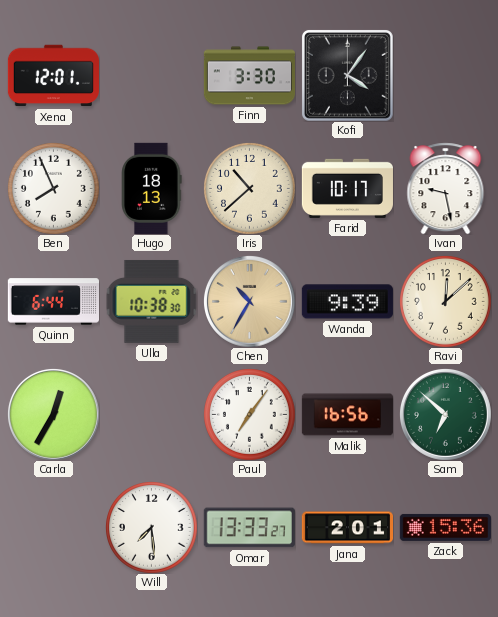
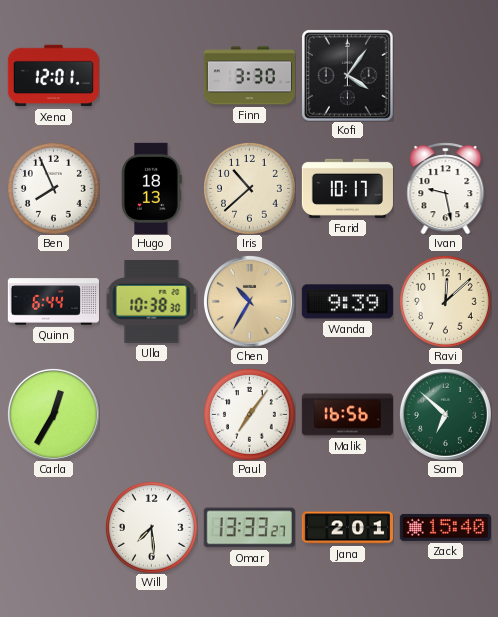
Zack: 15:36 -> 15:40 (445, 527)
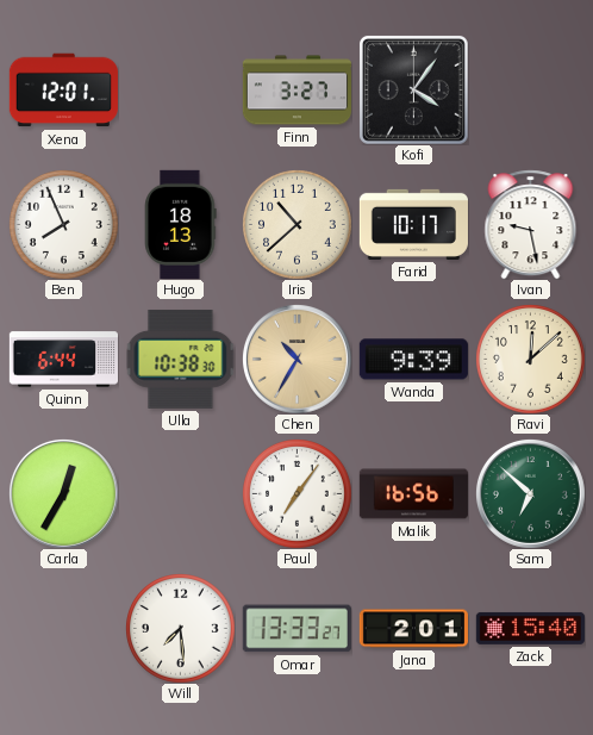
Finn: 3:30 -> 3:27 (296, 91)
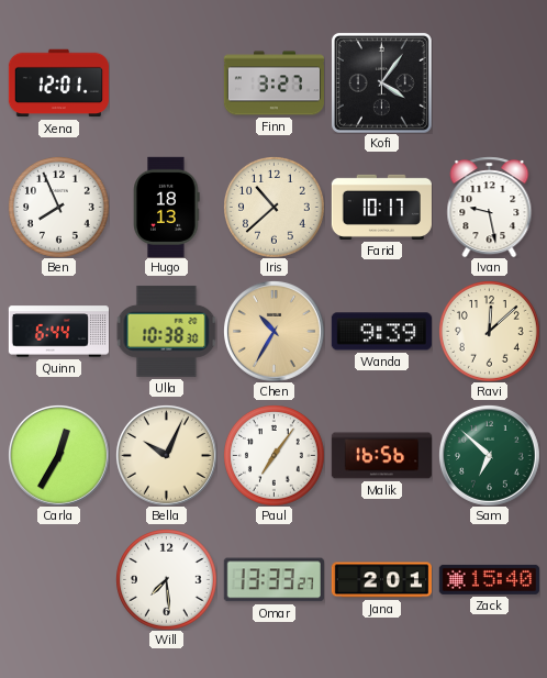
Bella: none -> 10:04 (166, 455)
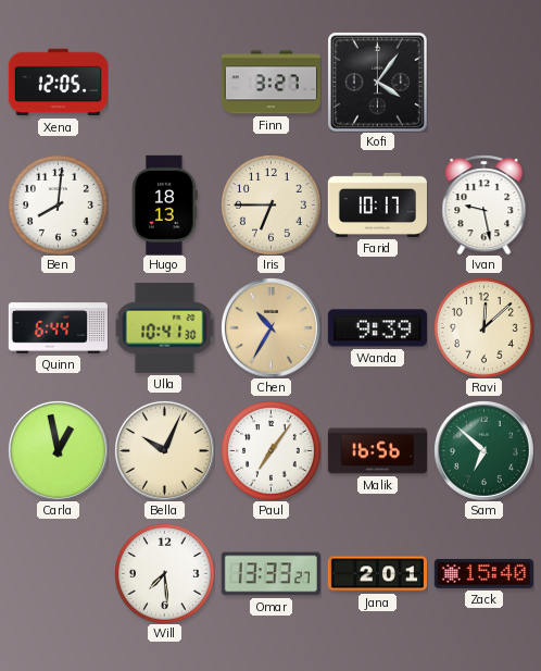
Xena: 12:01 -> 12:05 (58, 83)
Ben: 7:56 -> 8:01 (59, 206)
Iris: 10:38 -> 6:45 (272, 206)
Ulla: 10:38 -> 10:41 (164, 327)
Carla: 12:35 -> 12:58 (58, 450)
